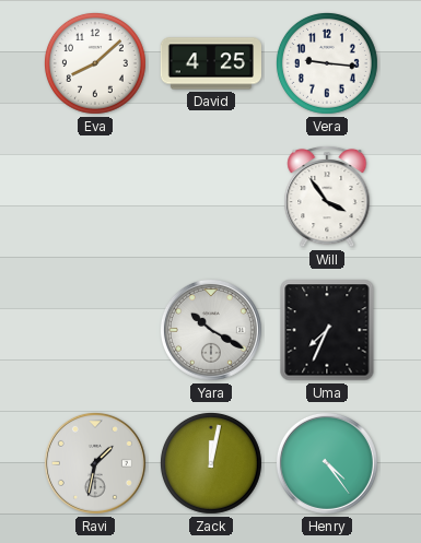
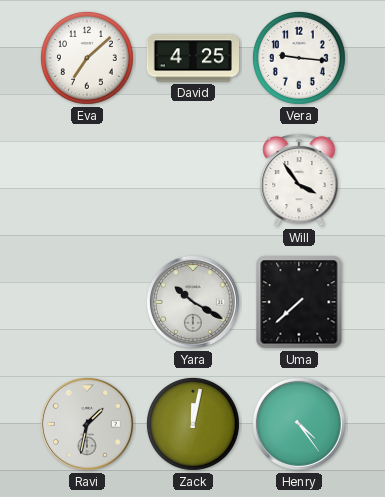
Eva: 8:08 -> 7:08 (87, 58)
Uma: 7:34 -> 7:38 (299, 302)
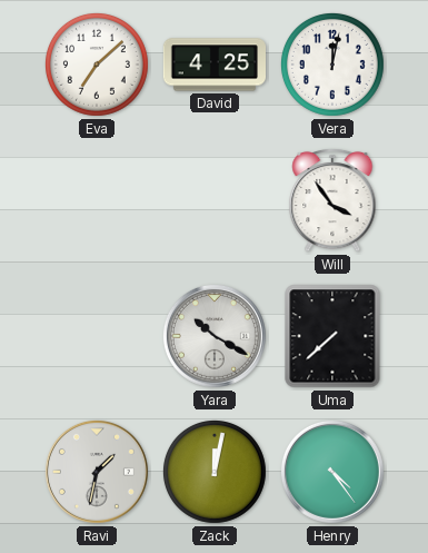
Vera: 9:16 -> 12:02 (332, 65)
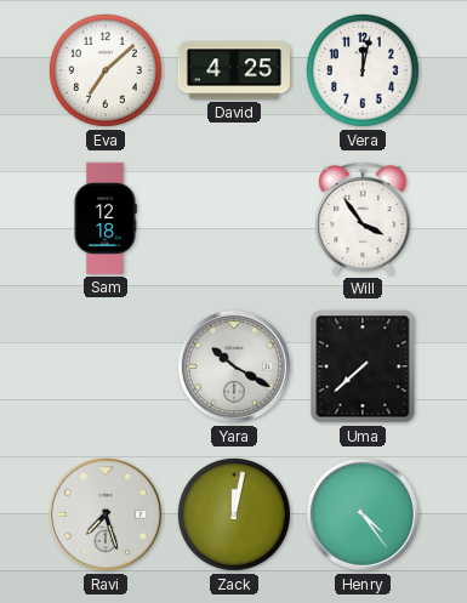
Sam: none -> 12:18 (106, 218)
Ravi: 1:32 -> 7:27 (106, 514)
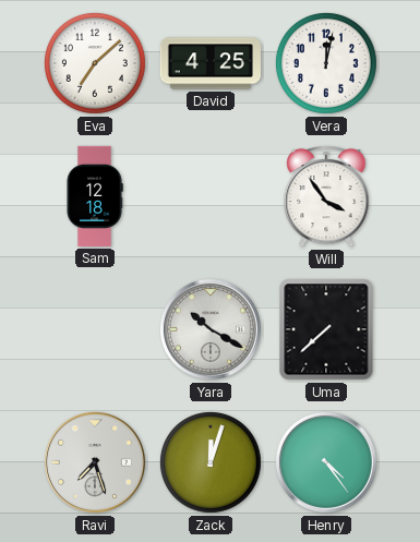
Zack: 12:02 -> 12:03 (211, 462)
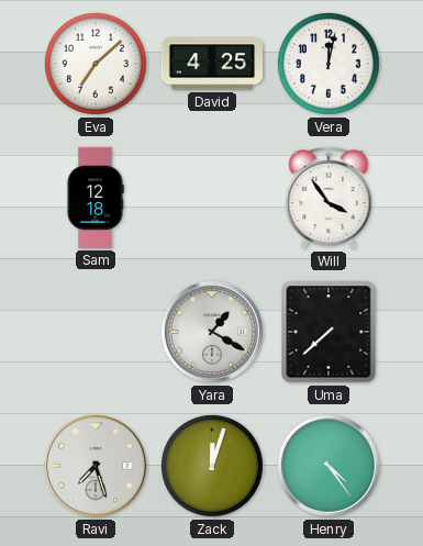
Yara: 10:20 -> 1:20 (212, 332)
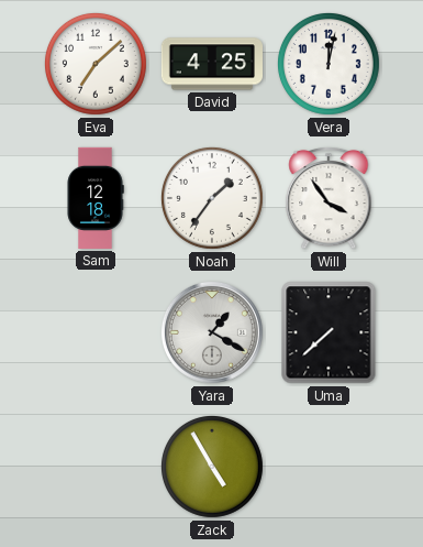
Noah: none -> 1:36 (212, 198)
Ravi: 7:27 -> none (96, 466)
Zack: 12:03 -> 4:55 (212, 467)
Henry: 4:24 -> none (329, 466)
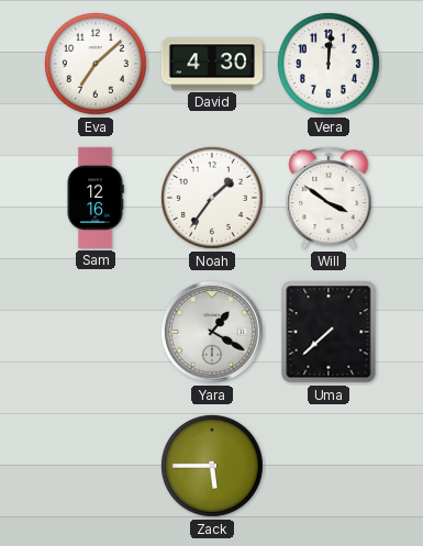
David: 4:25 -> 4:30 (211, 64)
Vera: 12:02 -> 12:01 (329, 64)
Sam: 12:18 -> 12:16 (96, 198)
Will: 3:54 -> 3:51 (329, 198)
Zack: 4:55 -> 5:45 (212, 466)
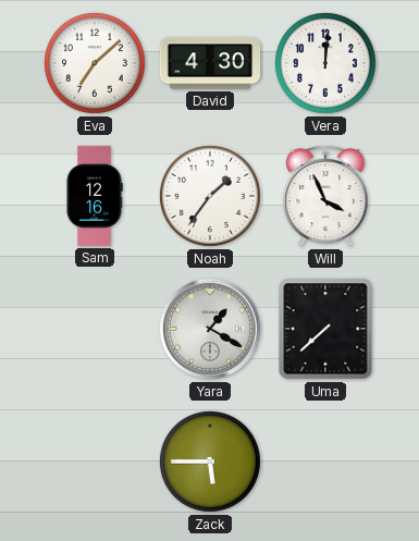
Will: 3:51 -> 3:56 (325, 196)
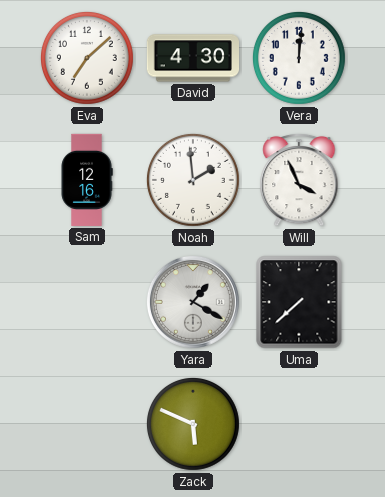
Noah: 1:36 -> 1:59 (193, 180)
Zack: 5:45 -> 5:49 (193, 424)
